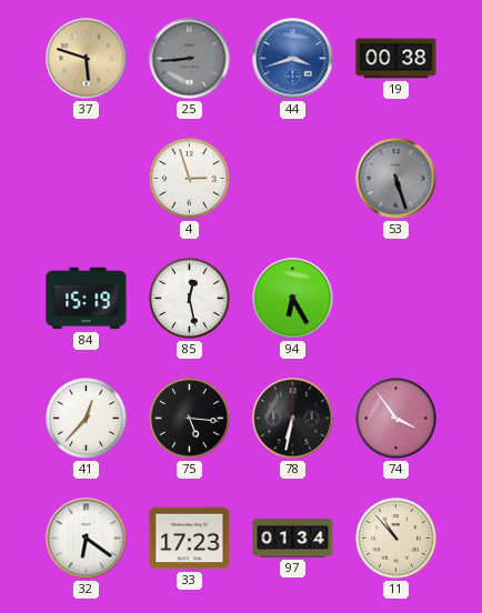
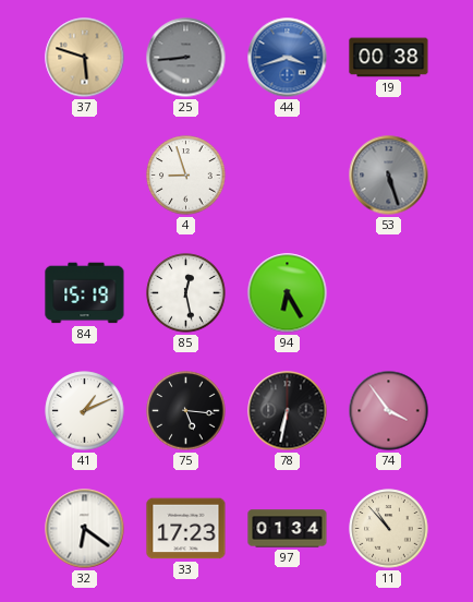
4: 2:57 -> 8:57 (186, 176)
41: 12:37 -> 1:11 (85, 411)
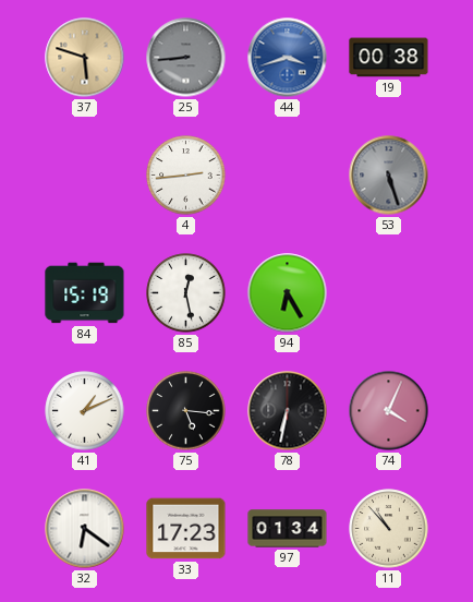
4: 8:57 -> 2:44 (186, 176)
74: 3:54 -> 4:04 (389, 411)
